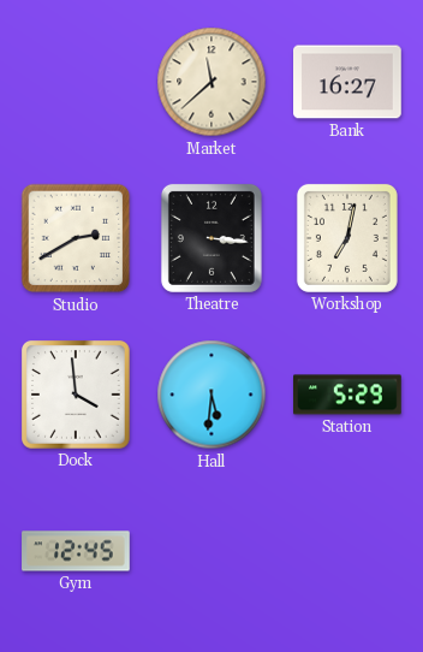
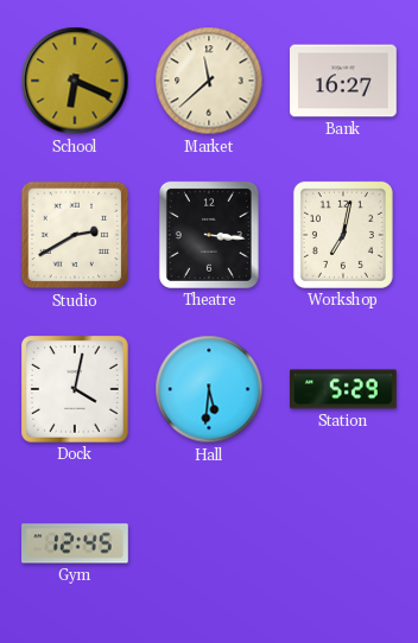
School: none -> 6:19 (75, 81)
Dock: 3:59 -> 4:02 (76, 390)
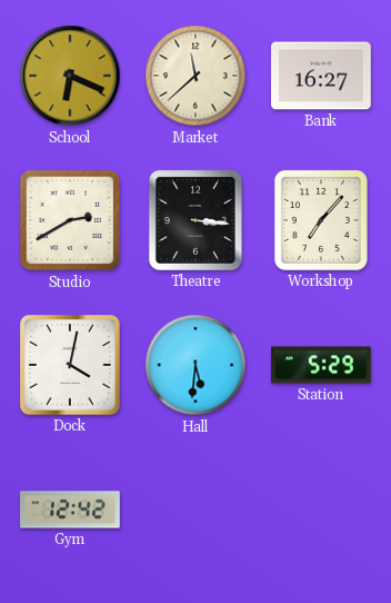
Workshop: 7:02 -> 7:07 (321, 220)
Gym: 12:45 -> 12:42 (70, 510)
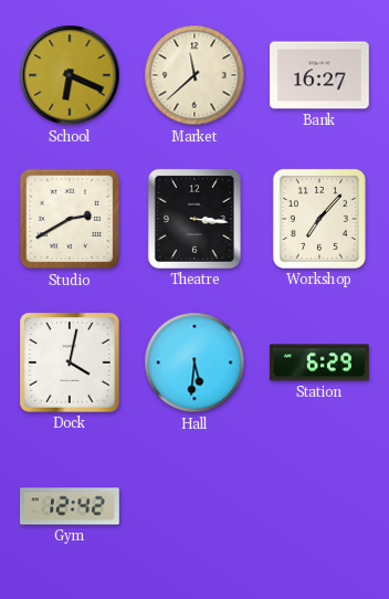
Station: 5:29 -> 6:29 (320, 362)
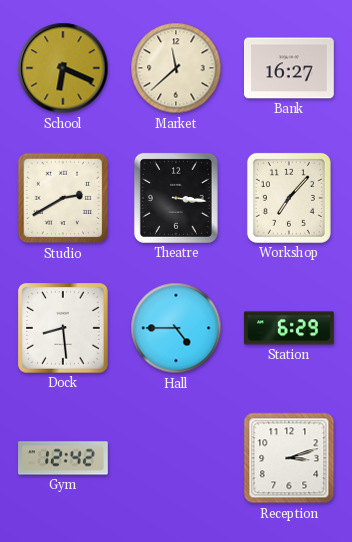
Dock: 4:02 -> 8:29 (64, 329)
Hall: 5:31 -> 4:45 (176, 328)
Reception: none -> 3:12 (289, 458)
